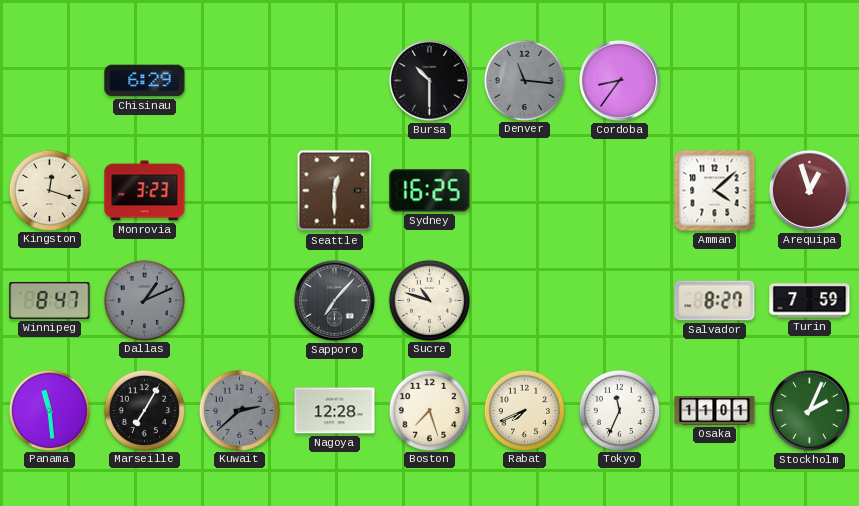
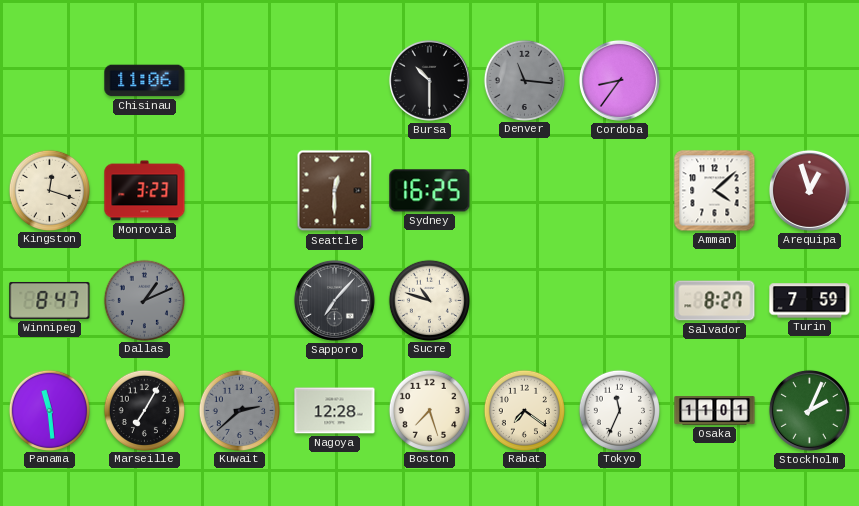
Chisinau: 6:29 -> 11:06 (145, 81)
Rabat: 7:41 -> 7:21 (524, 410)
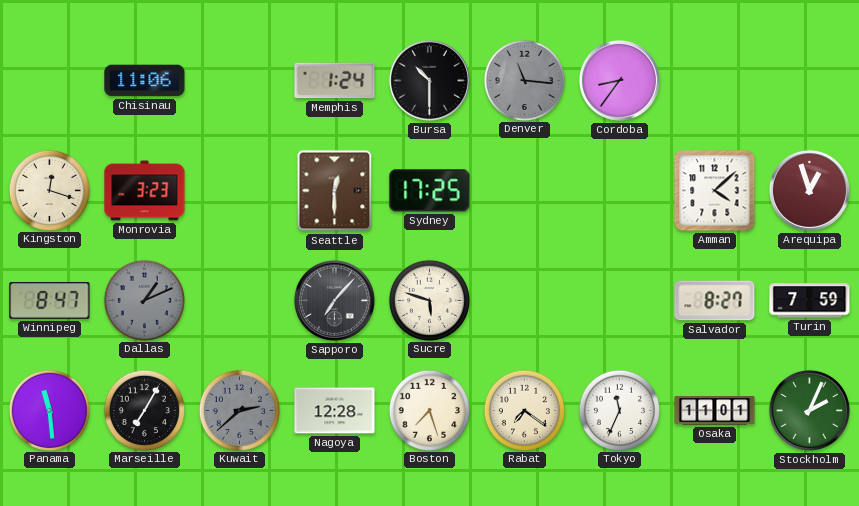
Memphis: none -> 1:24 (335, 81)
Sydney: 16:25 -> 17:25 (430, 191)
Sucre: 10:48 -> 5:48 (429, 300)
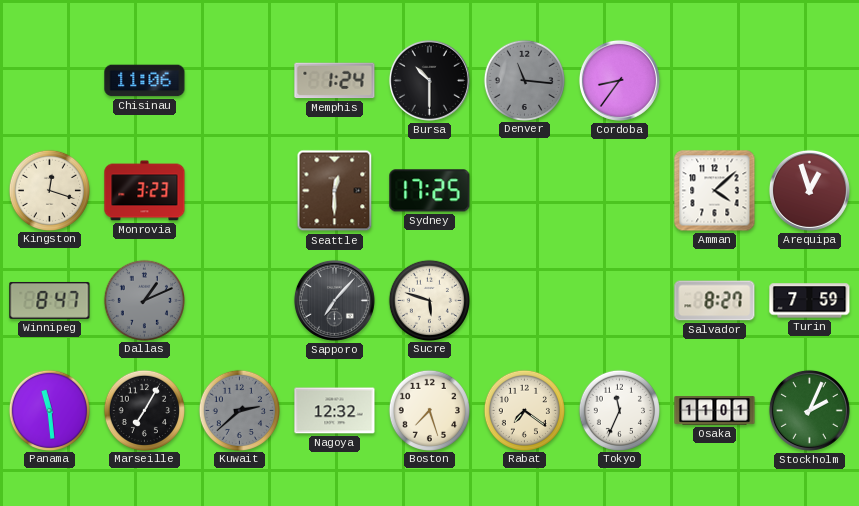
Nagoya: 12:28 -> 12:32 (335, 411)
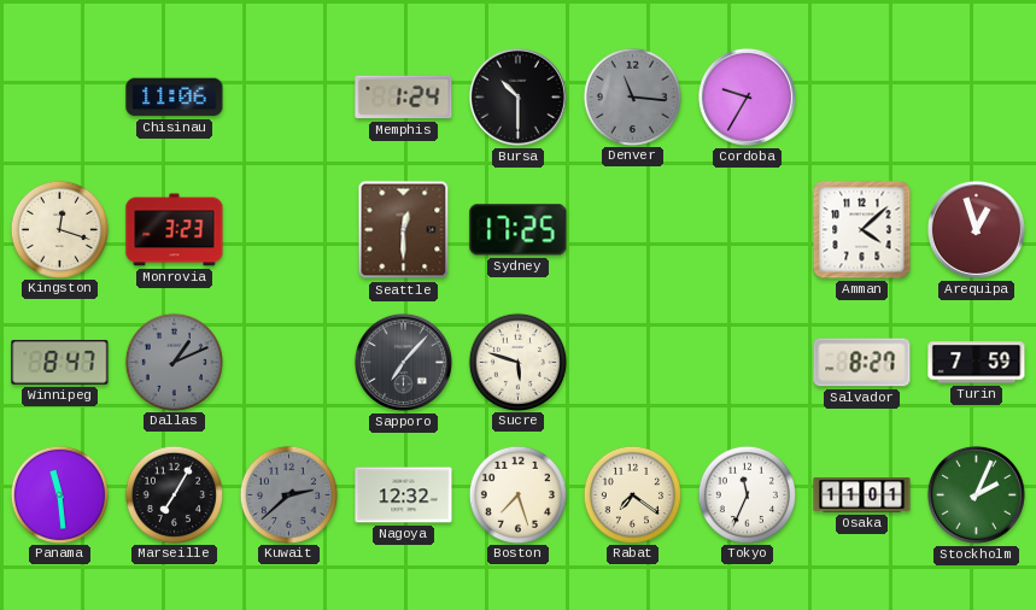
Cordoba: 8:36 -> 9:35 (747, 96)
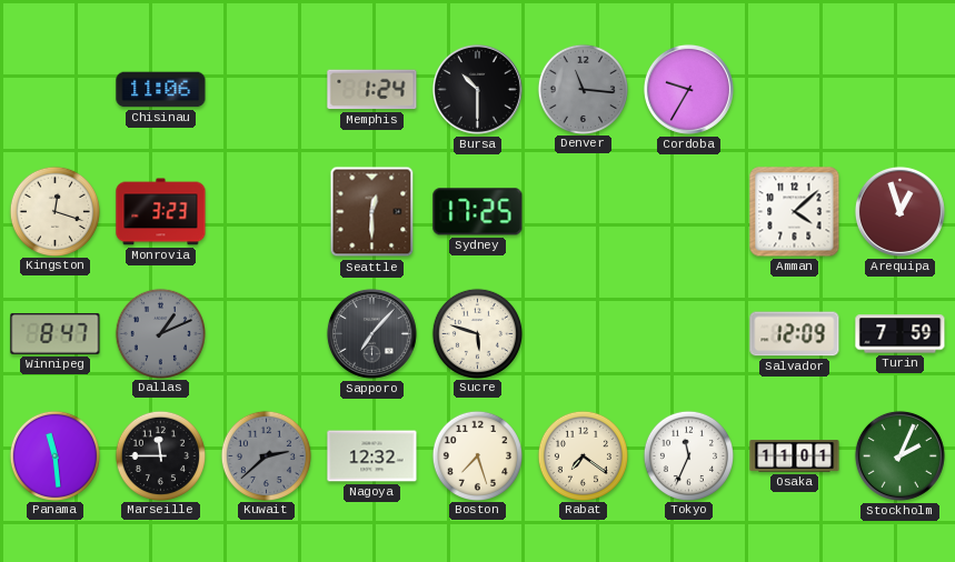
Salvador: 8:27 -> 12:09 (795, 334)
Marseille: 7:05 -> 11:45 (160, 455)
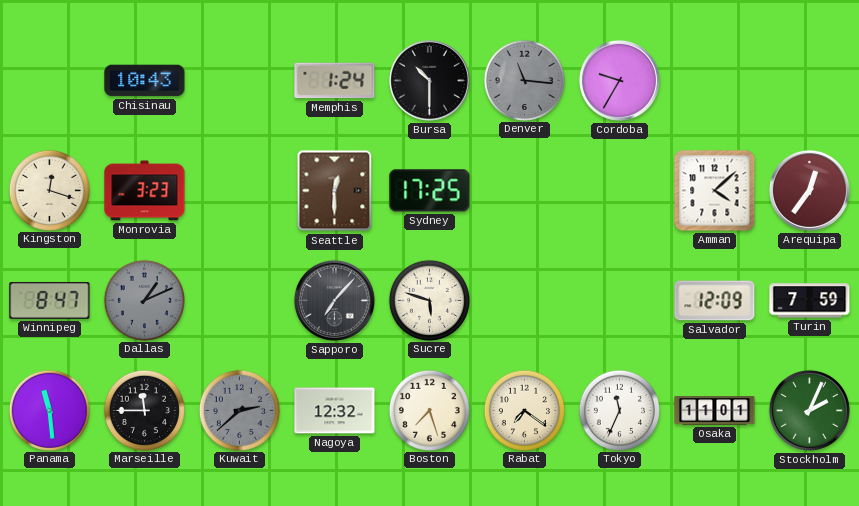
Chisinau: 11:06 -> 10:43 (145, 81)
Arequipa: 12:57 -> 12:36 (809, 190)
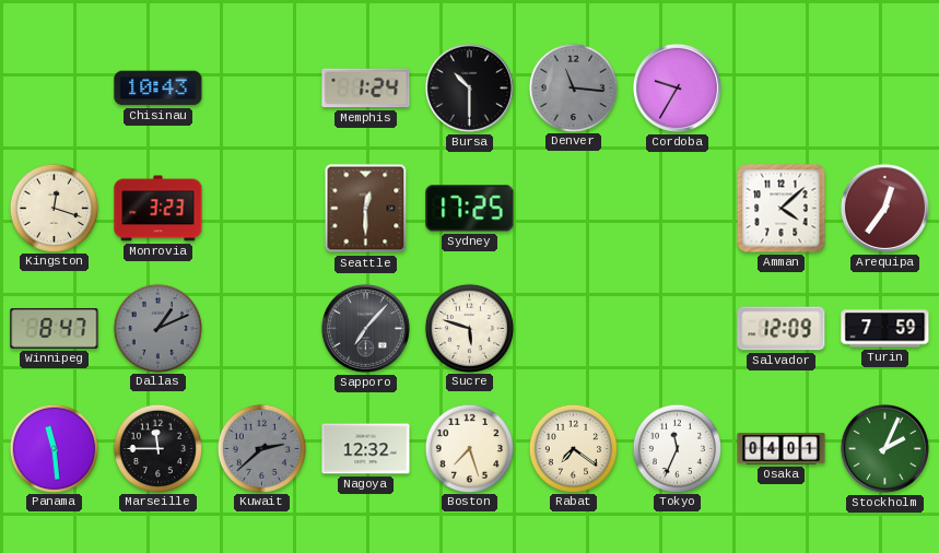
Osaka: 11:01 -> 04:01 (782, 449)
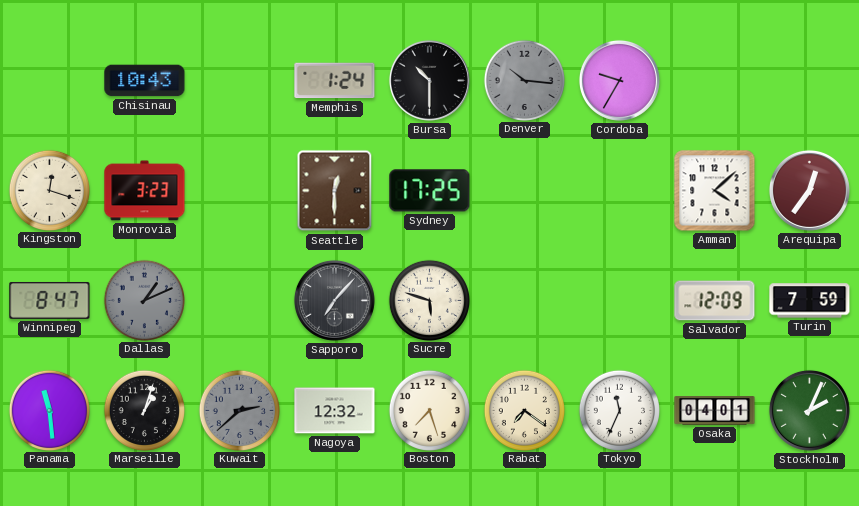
Denver: 11:16 -> 10:16 (524, 80)
Marseille: 11:45 -> 1:03 (144, 410)
